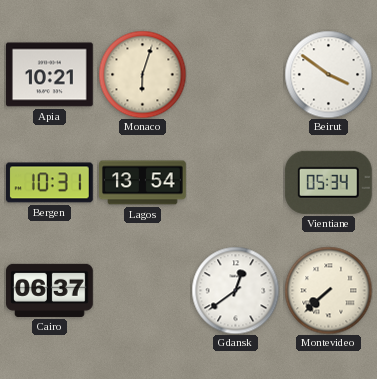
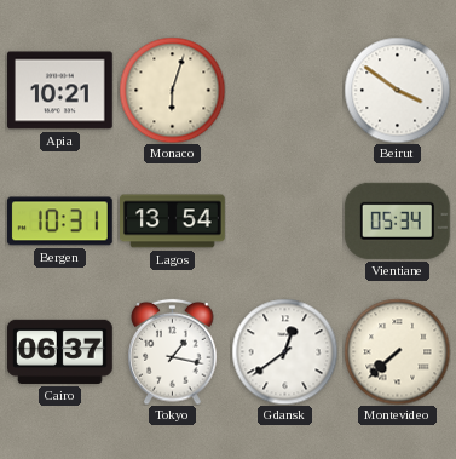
Tokyo: none -> 1:17 (173, 351)
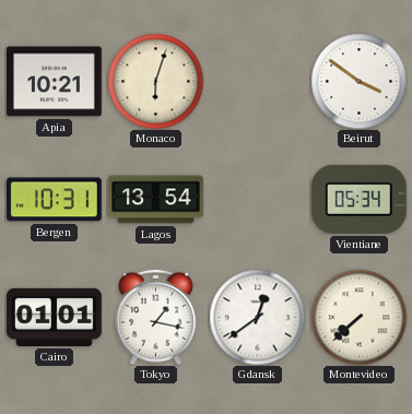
Cairo: 06:37 -> 01:01 (55, 317)
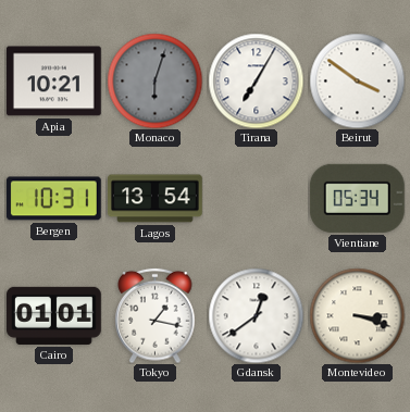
Monaco dial: cream -> grey (154, 80)
Tirana: none -> 7:05 (256, 80)
Montevideo: 7:38 -> 3:18 (357, 315)
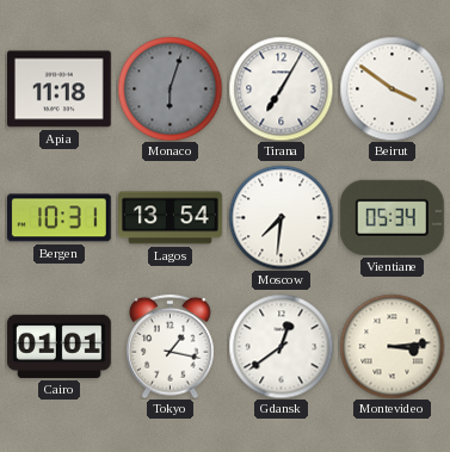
Apia: 10:21 -> 11:18 (60, 89)
Moscow: none -> 7:31 (281, 217)
Montevideo: 3:18 -> 3:14 (392, 346)
